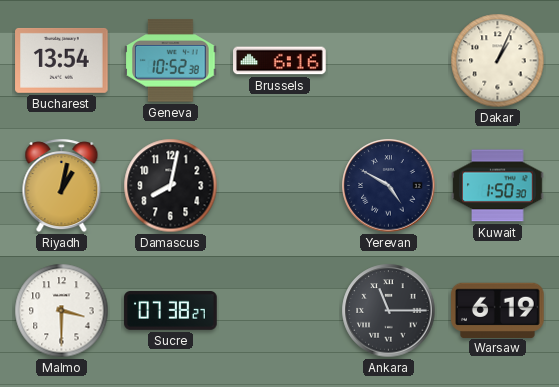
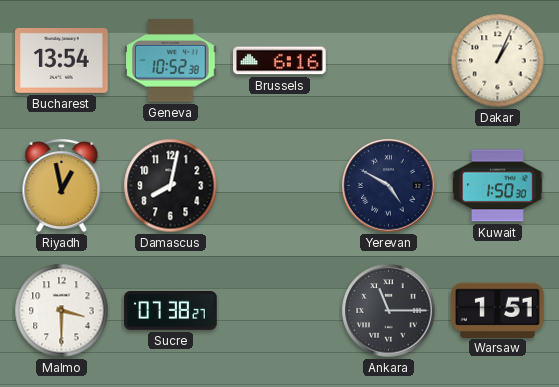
Riyadh: 1:02 -> 12:58 (62, 186)
Warsaw: 6:19 -> 1:51 (498, 310)
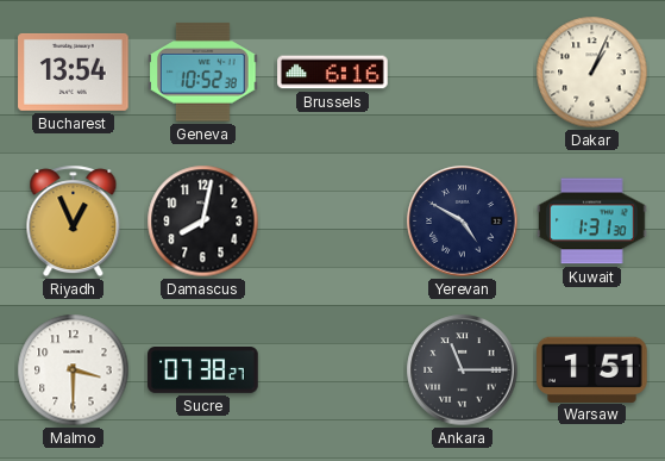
Riyadh: 12:58 -> 12:56 (74, 222)
Kuwait: 1:50 -> 1:31 (592, 222)
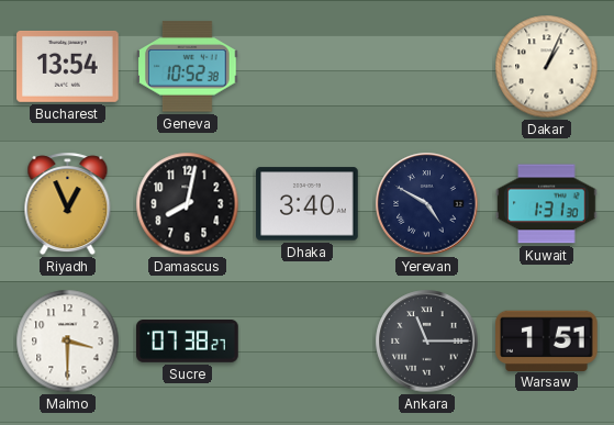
Brussels: 6:16 -> none (333, 73)
Dhaka: none -> 3:40 (308, 204)
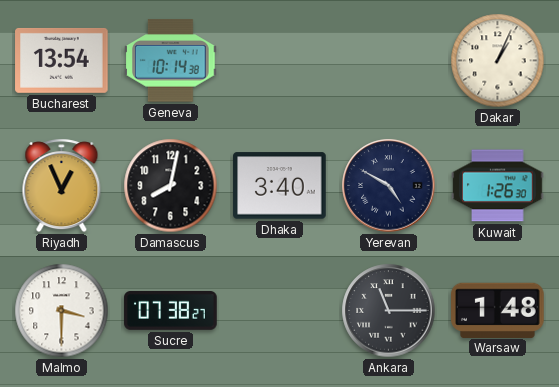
Geneva: 10:52 -> 10:14 (171, 61)
Kuwait: 1:31 -> 1:26 (498, 186)
Warsaw: 1:51 -> 1:48 (498, 310)
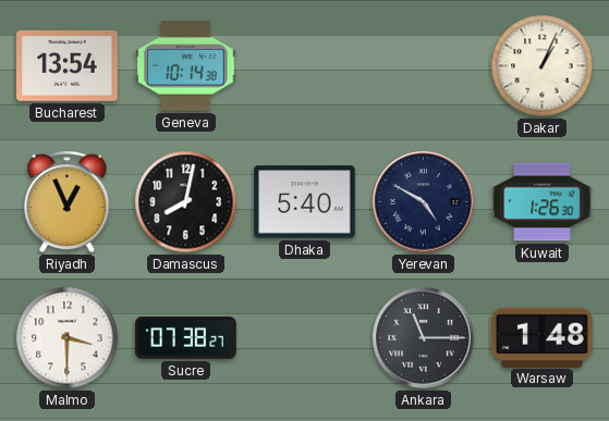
Dhaka: 3:40 -> 5:40 (305, 202)
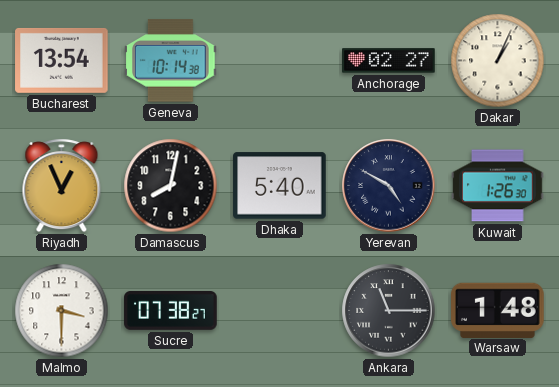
Anchorage: none -> 02:27 (389, 61)
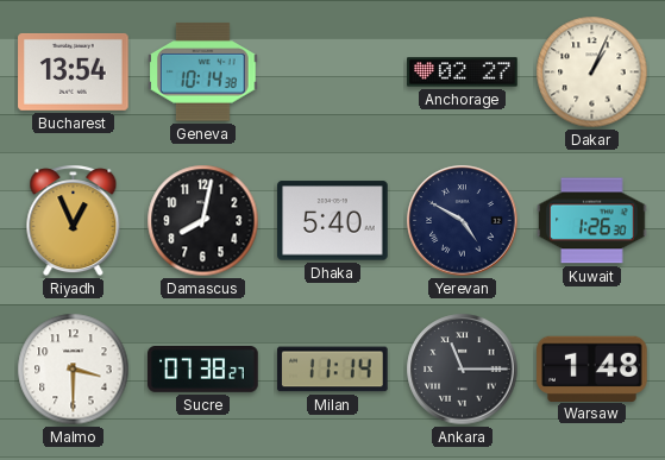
Milan: none -> 11:14 (333, 370)
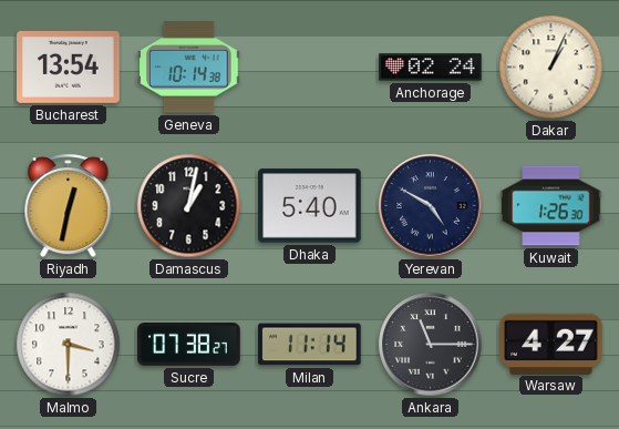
Anchorage: 02:27 -> 02:24 (431, 68)
Riyadh: 12:56 -> 12:32 (69, 206)
Damascus: 8:02 -> 1:02 (189, 206)
Warsaw: 1:48 -> 4:27 (551, 344)
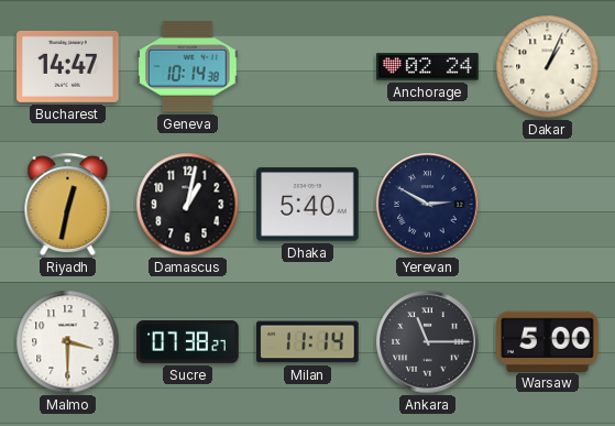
Bucharest: 13:54 -> 14:47 (68, 66)
Yerevan: 4:50 -> 2:50 (428, 205)
Kuwait: 1:26 -> none (551, 206)
Warsaw: 4:27 -> 5:00 (548, 341)
